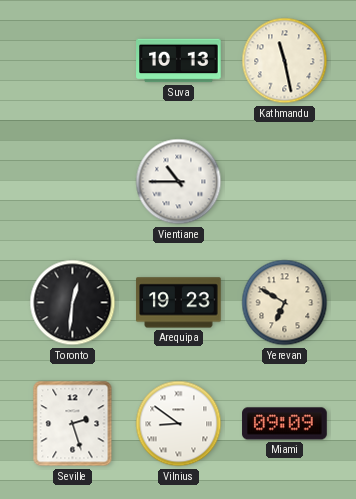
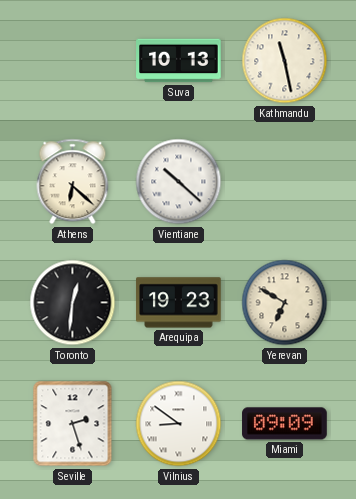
Athens: none -> 6:22 (73, 182)
Vientiane: 10:45 -> 10:22 (179, 182)
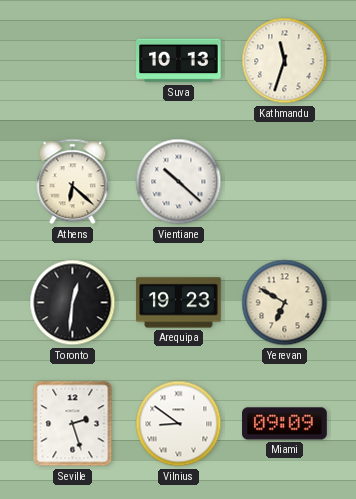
Kathmandu: 11:28 -> 11:33 (285, 61)
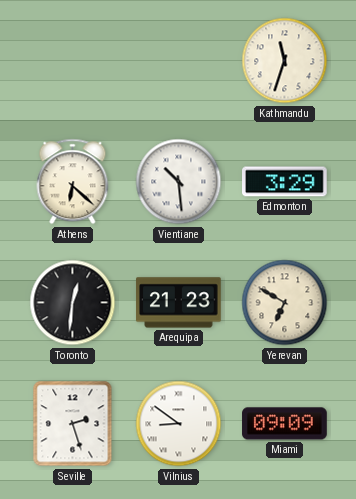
Suva: 10:13 -> none (179, 61)
Vientiane: 10:22 -> 10:29 (179, 182)
Edmonton: none -> 3:29 (285, 182)
Arequipa: 19:23 -> 21:23 (179, 303)
